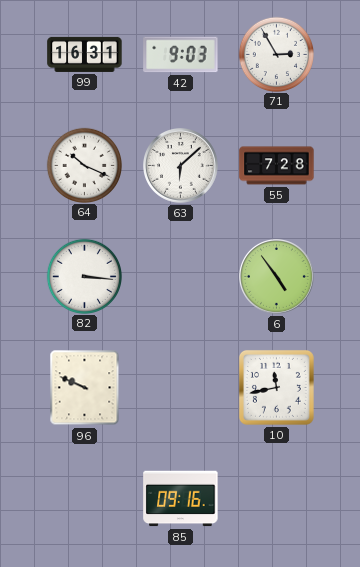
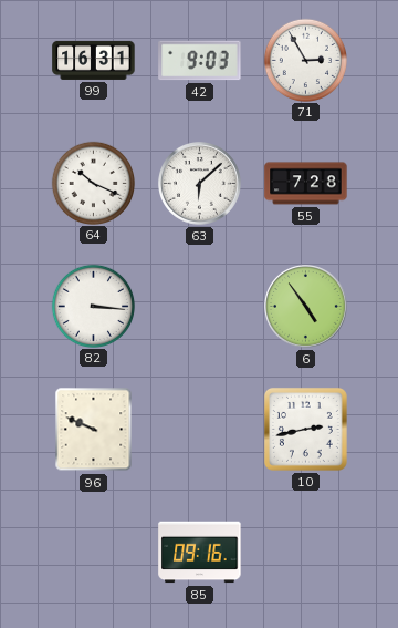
10: 11:43 -> 2:43 (305, 429)
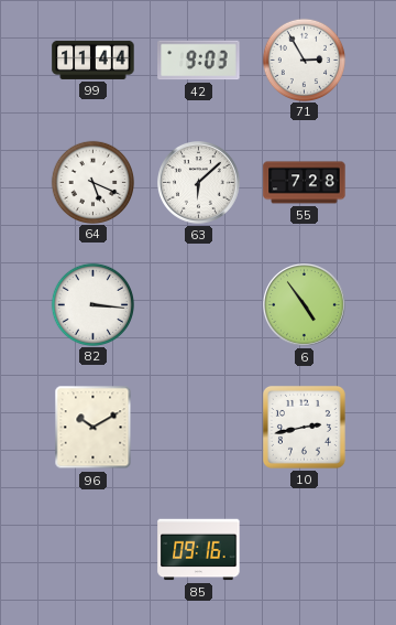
99: 16:31 -> 11:44 (94, 60)
64: 10:19 -> 5:19 (92, 182)
96: 9:49 -> 10:10 (94, 428)
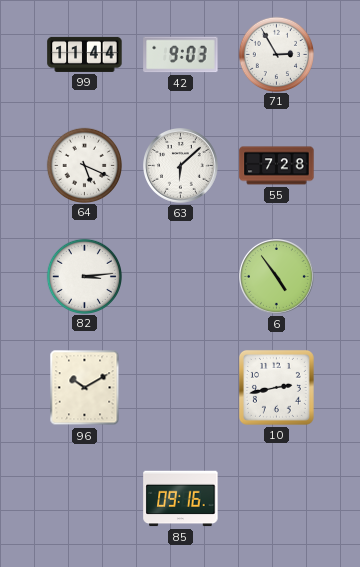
82: 3:16 -> 3:14 (84, 276)
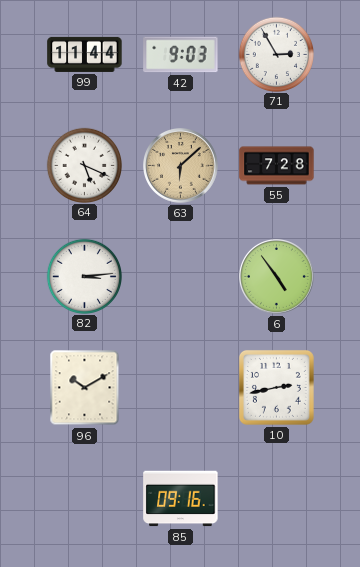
63 dial: white -> champagne (181, 166)
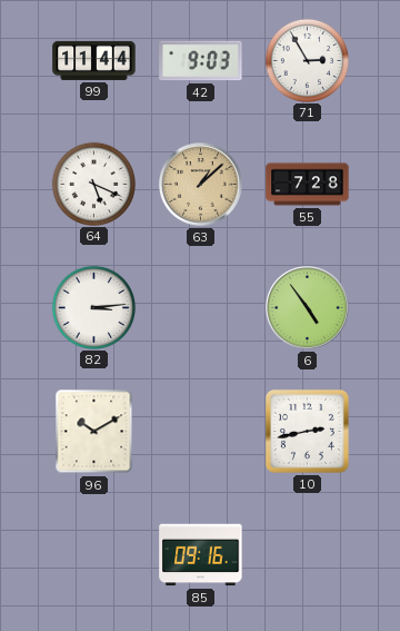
63: 6:08 -> 1:08 (201, 185)
